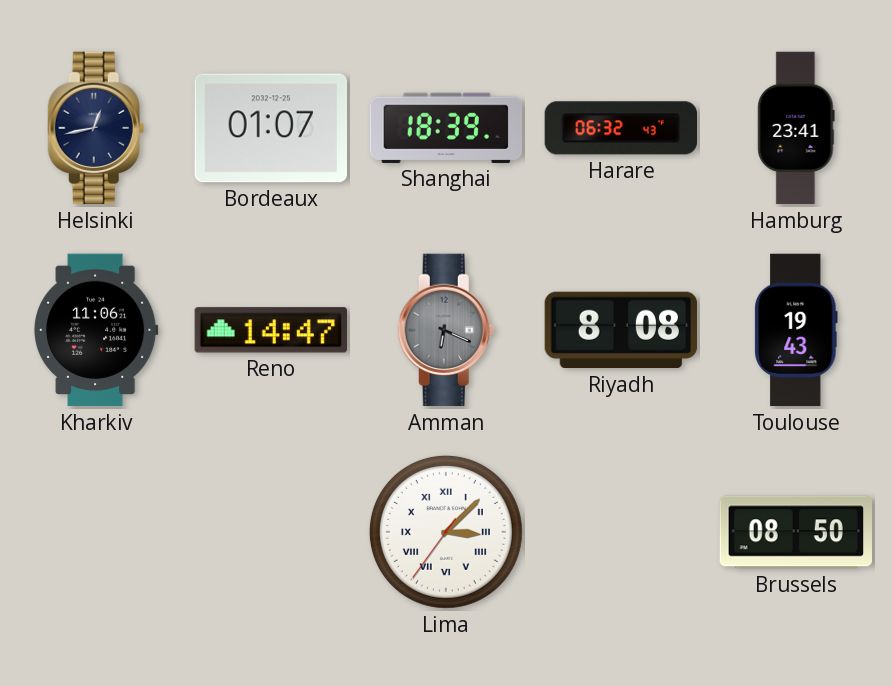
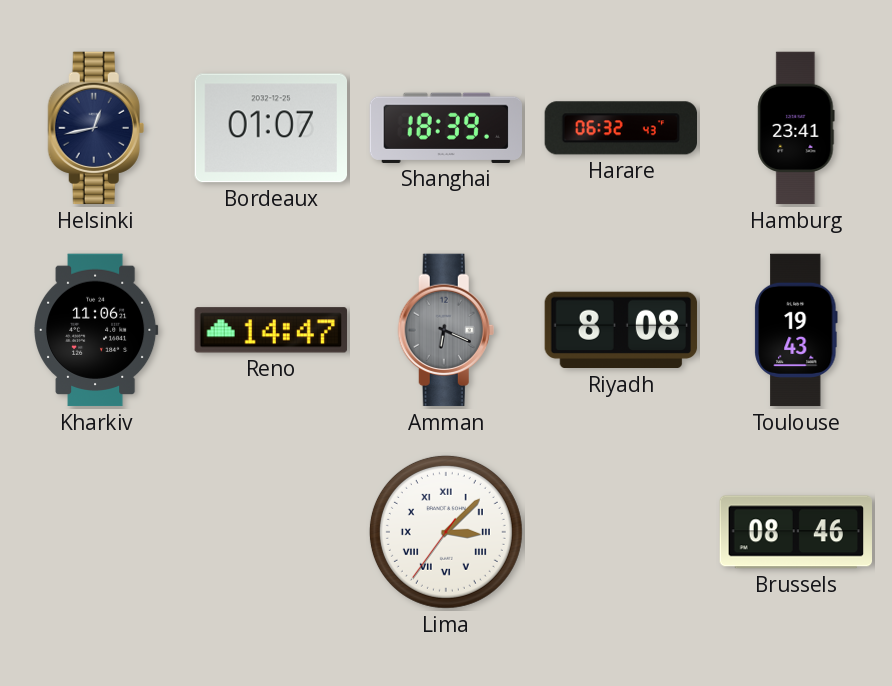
Brussels: 08:50 -> 08:46 (795, 532)
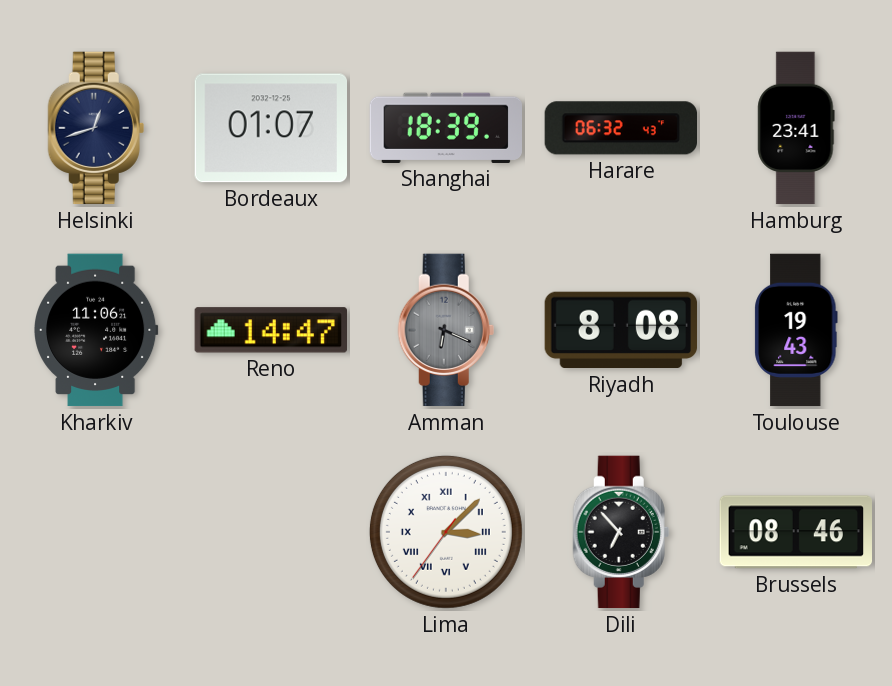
Helsinki: 12:43 -> 12:42 (96, 128)
Dili: none -> 6:53 (621, 532)
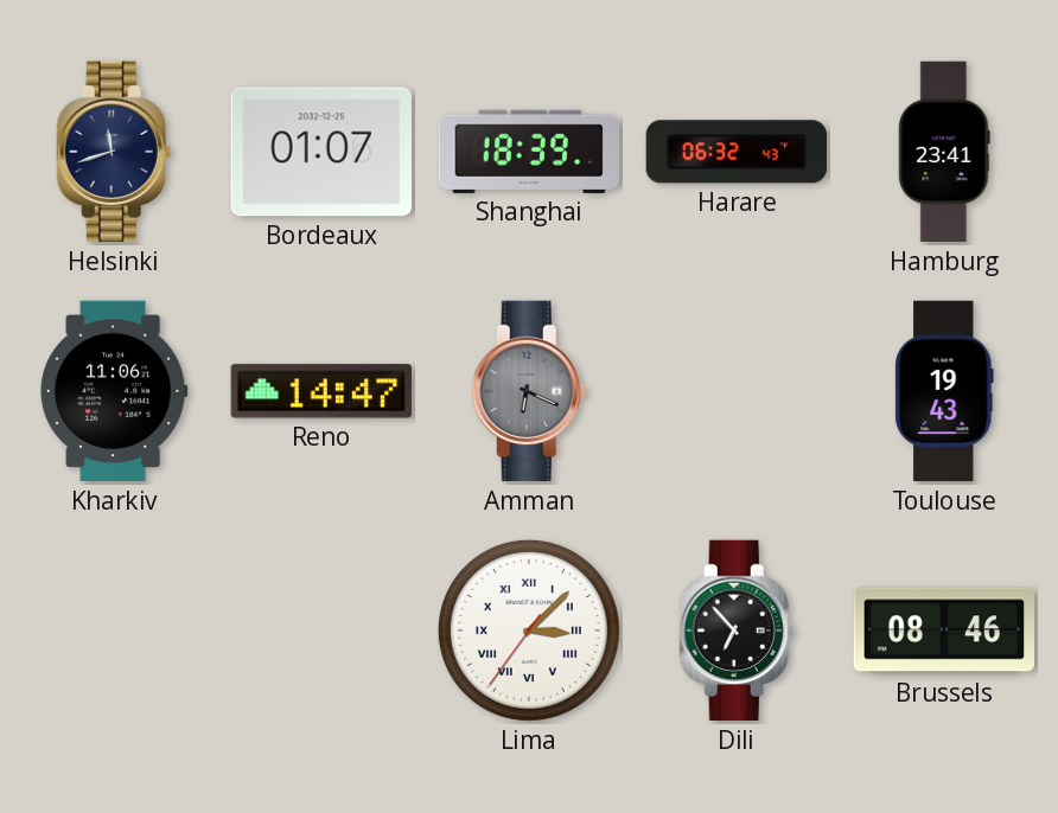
Helsinki: 12:42 -> 11:42 (114, 152)
Riyadh: 8:08 -> none (621, 330)
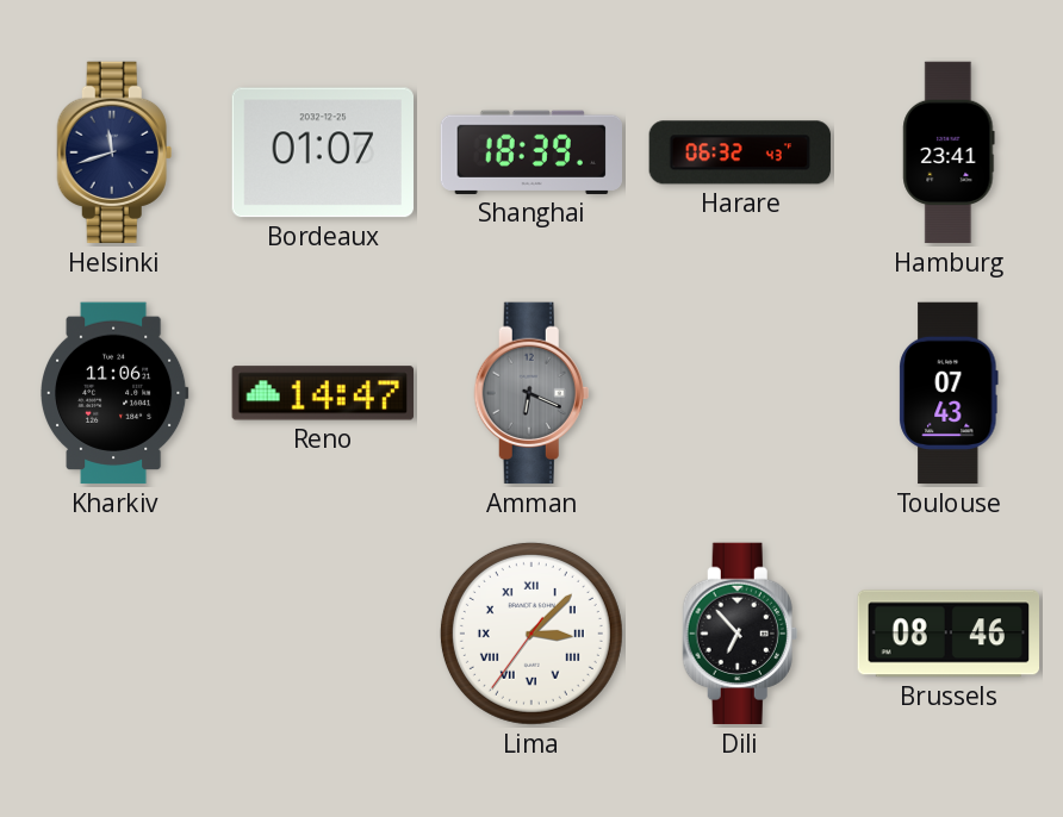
Toulouse: 19:43 -> 07:43 (949, 393)
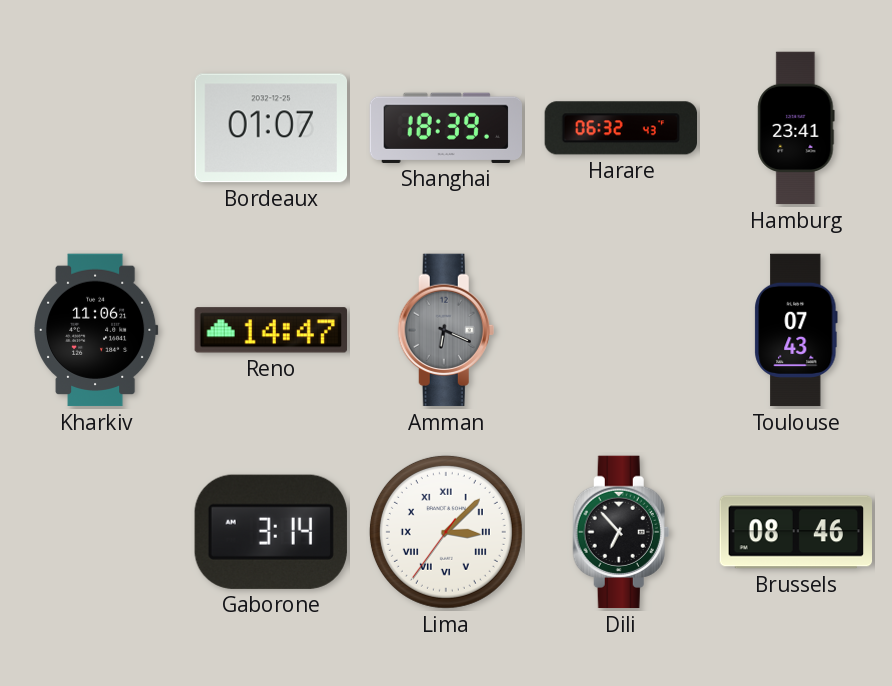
Helsinki: 11:42 -> none (114, 152)
Gaborone: none -> 3:14 (271, 532)
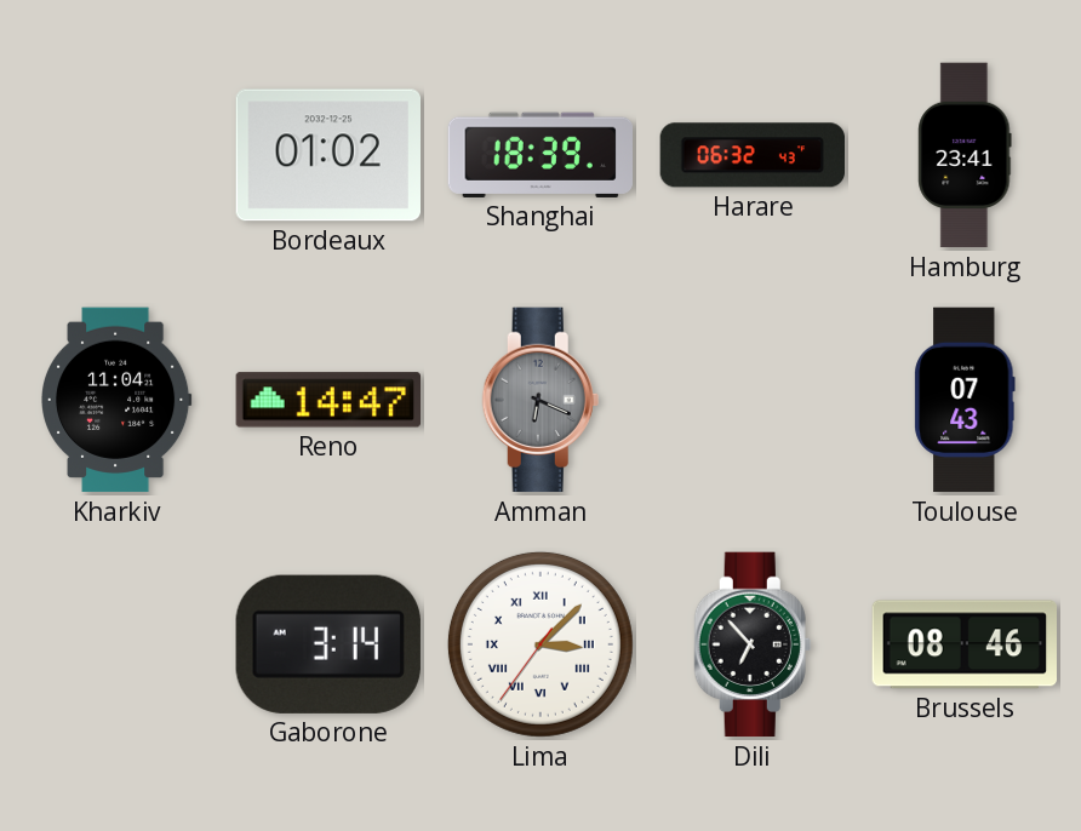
Bordeaux: 01:07 -> 01:02 (327, 155)
Kharkiv: 11:06 -> 11:04 (118, 400)
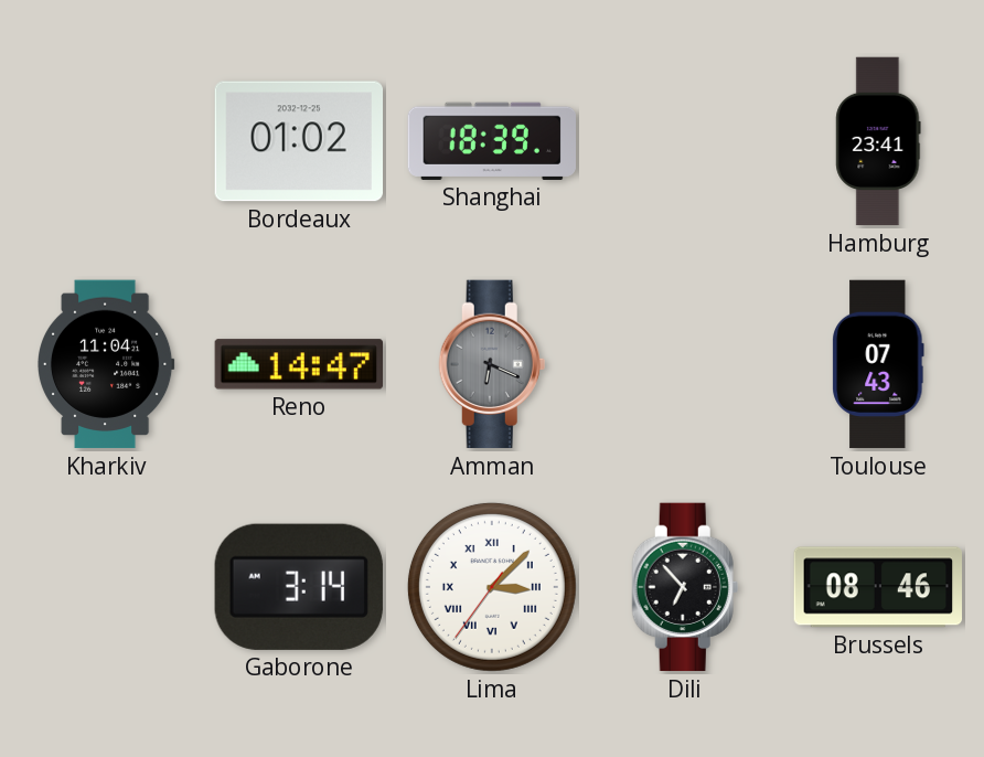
Harare: 06:32 -> none (751, 155)
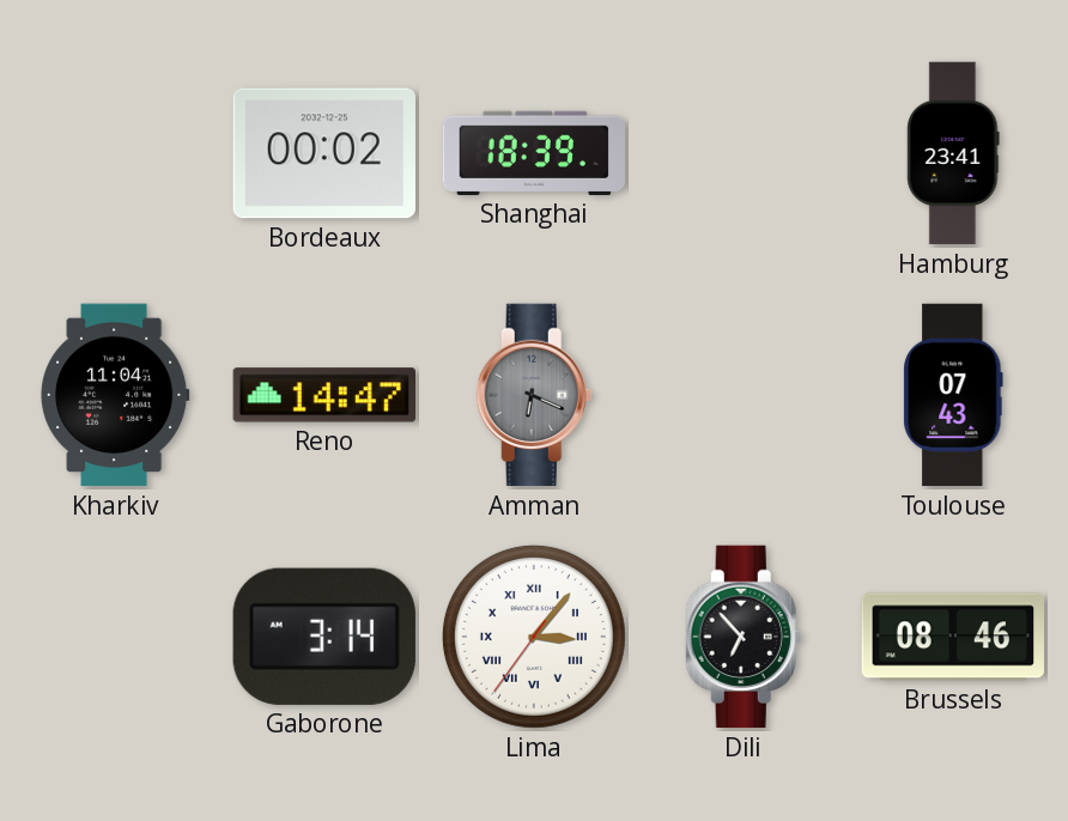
Bordeaux: 01:02 -> 00:02 (323, 153)
Lima: 3:07 -> 3:06 (534, 637)
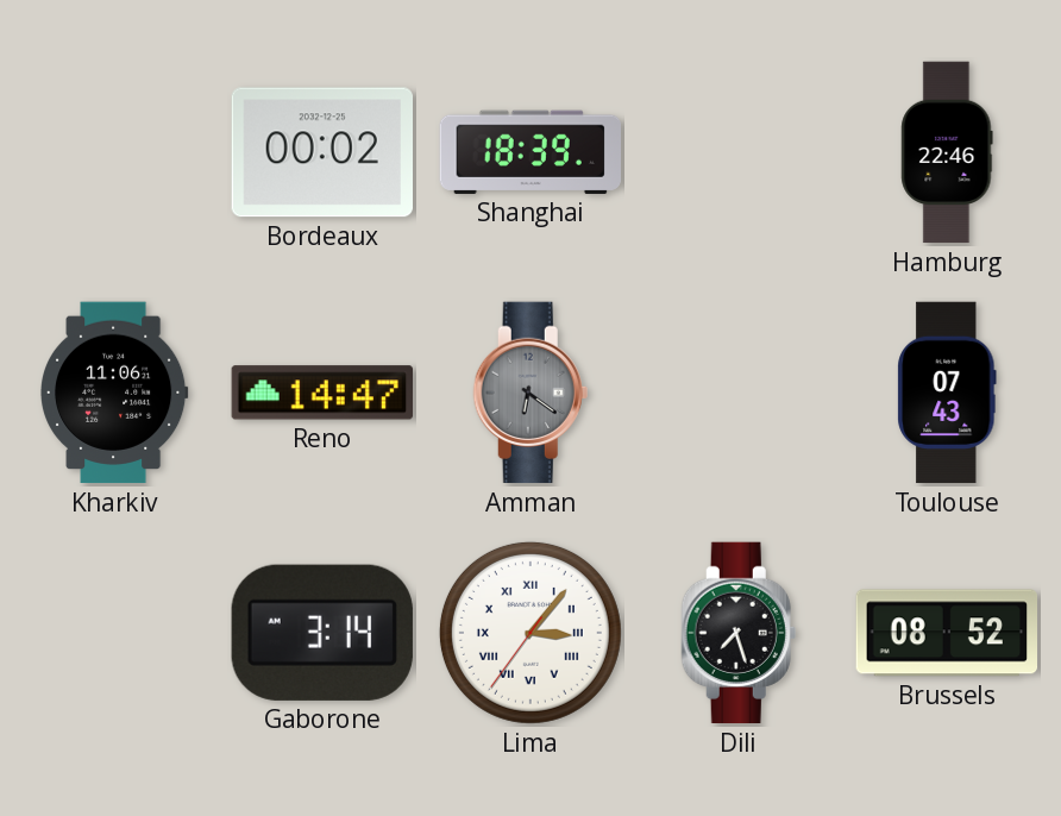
Hamburg: 23:41 -> 22:46 (947, 152)
Kharkiv: 11:04 -> 11:06 (115, 393)
Amman: 6:19 -> 6:21 (530, 393)
Dili: 6:53 -> 7:27 (739, 633)
Brussels: 08:46 -> 08:52 (946, 633)
